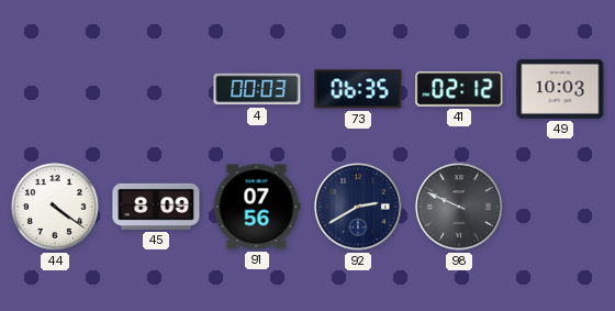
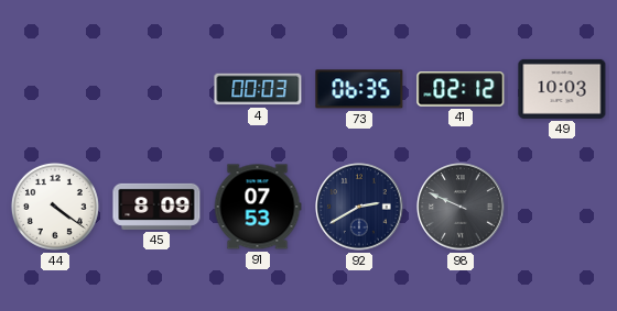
91: 07:56 -> 07:53 (258, 207)
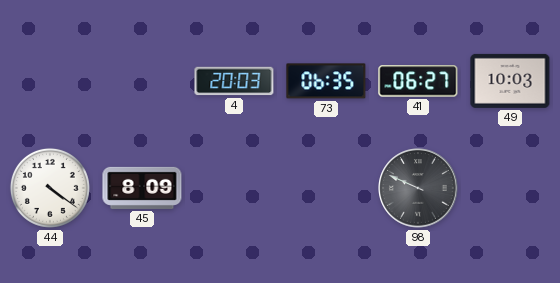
4: 00:03 -> 20:03 (234, 81)
41: 02:12 -> 06:27 (418, 81)
91: 07:53 -> none (258, 207)
92: 2:40 -> none (359, 207)
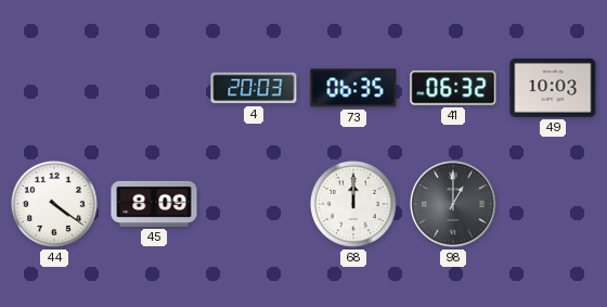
41: 06:27 -> 06:32 (453, 88)
68: none -> 12:00 (353, 204)
98: 9:49 -> 1:00 (453, 204)
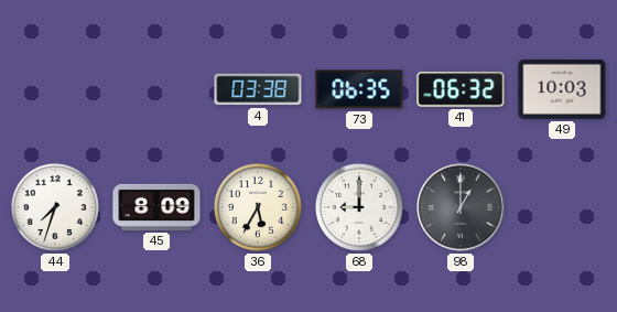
4: 20:03 -> 03:38 (258, 89)
44: 4:21 -> 7:33 (55, 207)
36: none -> 5:35 (258, 207)
68: 12:00 -> 9:00 (359, 207)
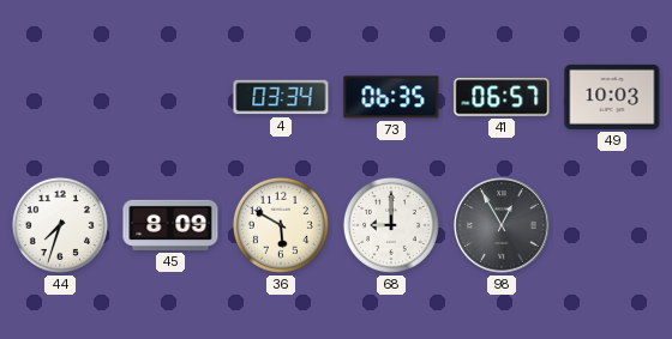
4: 03:38 -> 03:34 (281, 97)
41: 06:32 -> 06:57 (502, 97)
36: 5:35 -> 5:50 (281, 225)
98: 1:00 -> 12:55 (502, 225)
